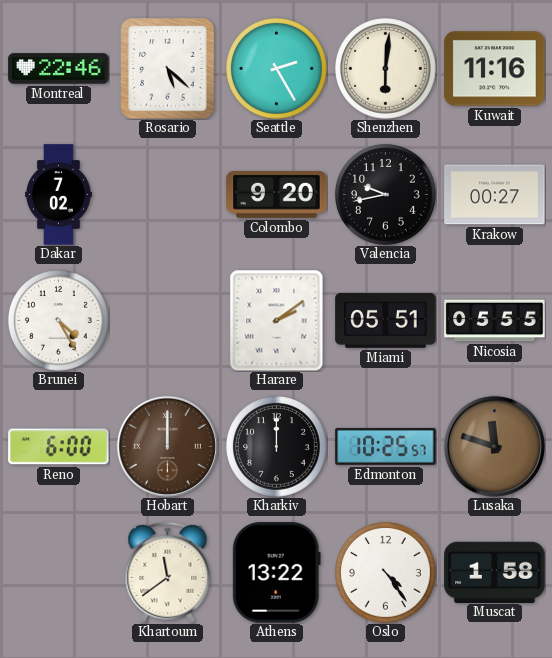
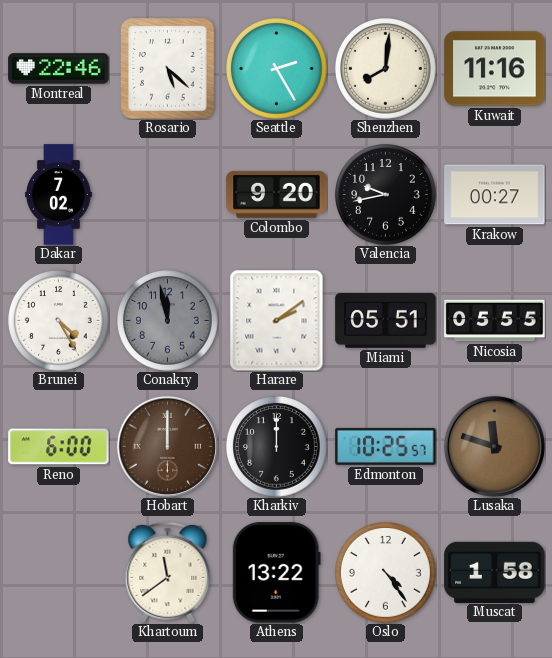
Shenzhen: 6:01 -> 8:01 (386, 69)
Conakry: none -> 11:58 (168, 321)
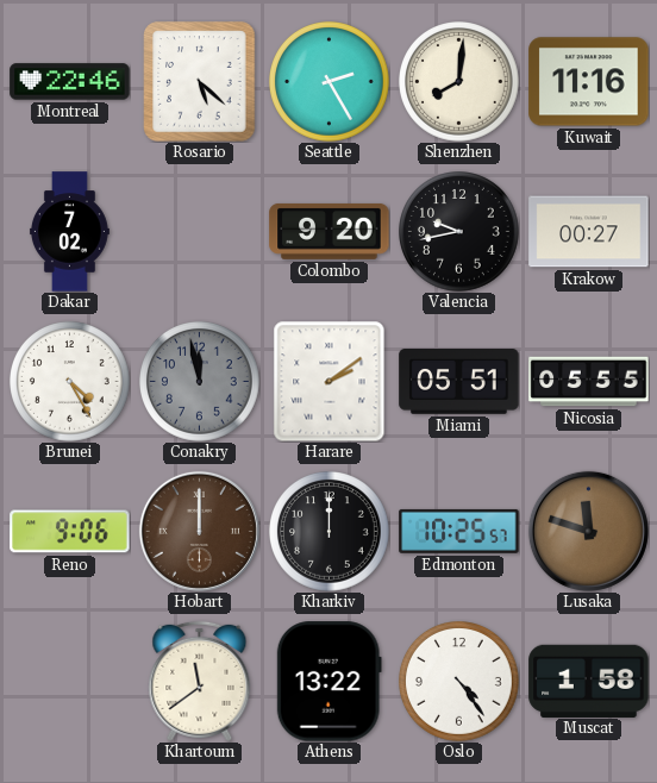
Reno: 6:00 -> 9:06 (70, 532)
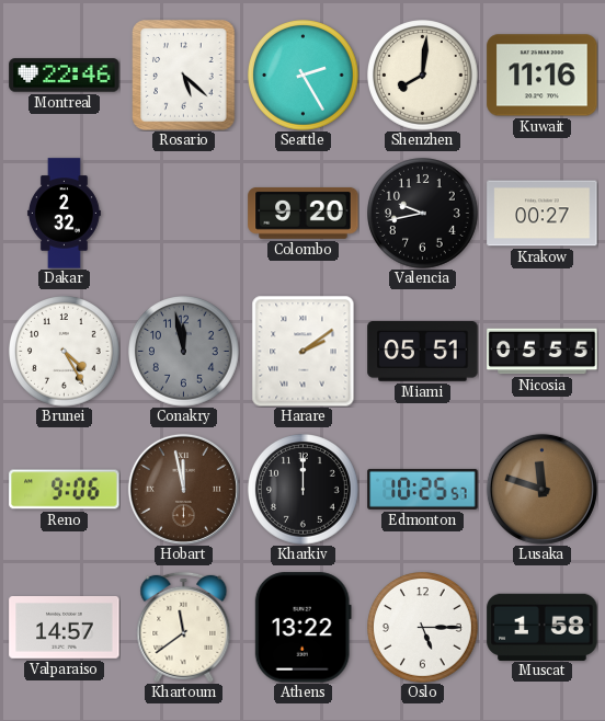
Dakar: 7:02 -> 2:32 (64, 214)
Hobart: 12:00 -> 11:58 (183, 489)
Valparaiso: none -> 14:57 (65, 628)
Oslo: 4:24 -> 5:15 (423, 628)
